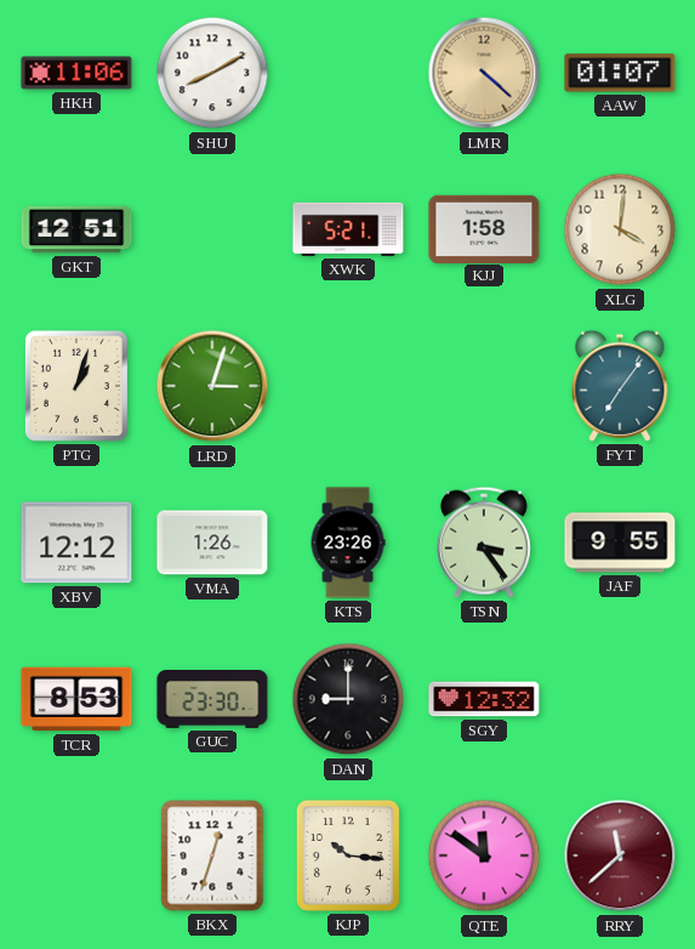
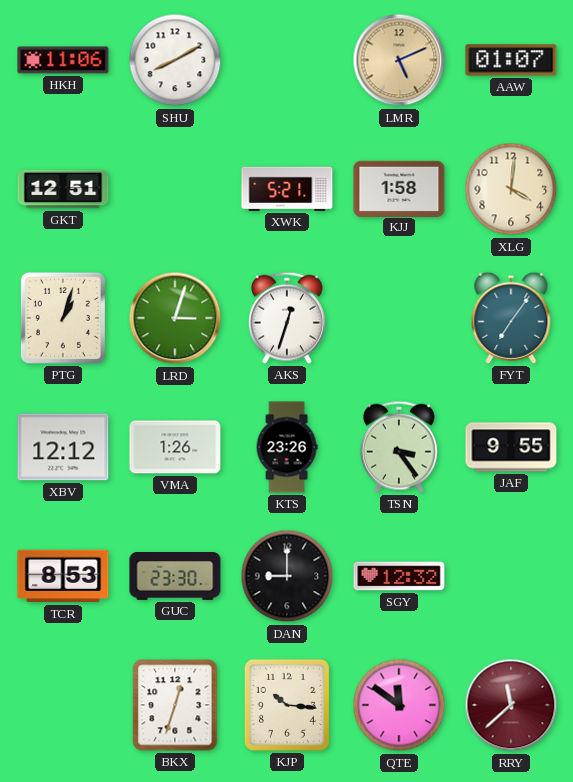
LMR: 4:22 -> 5:11 (399, 60)
AKS: none -> 12:33 (287, 318)
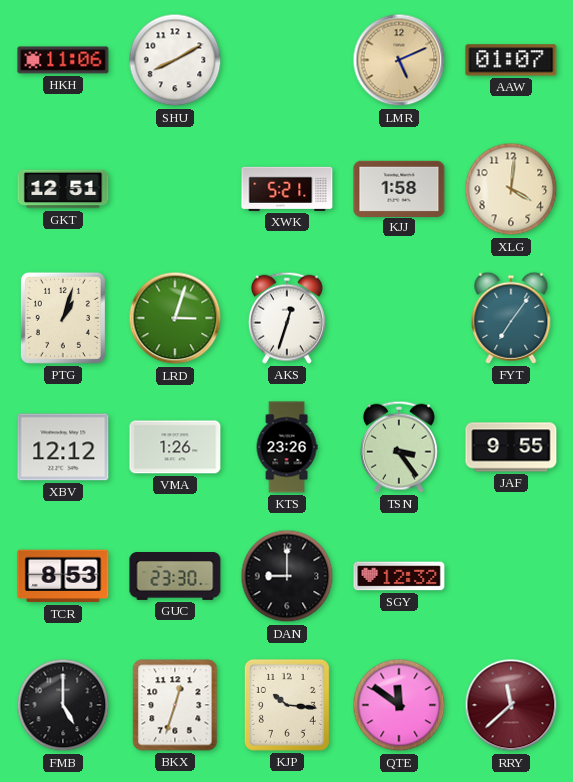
FMB: none -> 5:00 (63, 705)
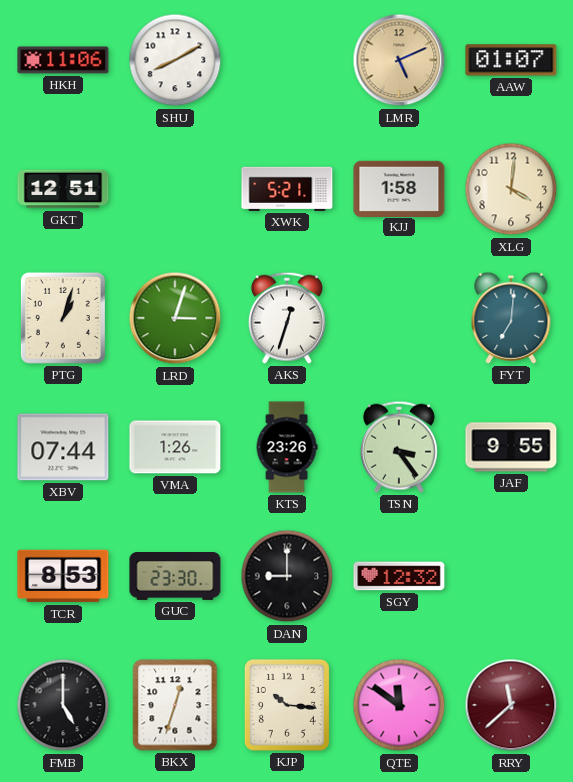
FYT: 7:06 -> 7:01 (511, 318)
XBV: 12:12 -> 07:44 (63, 447)
